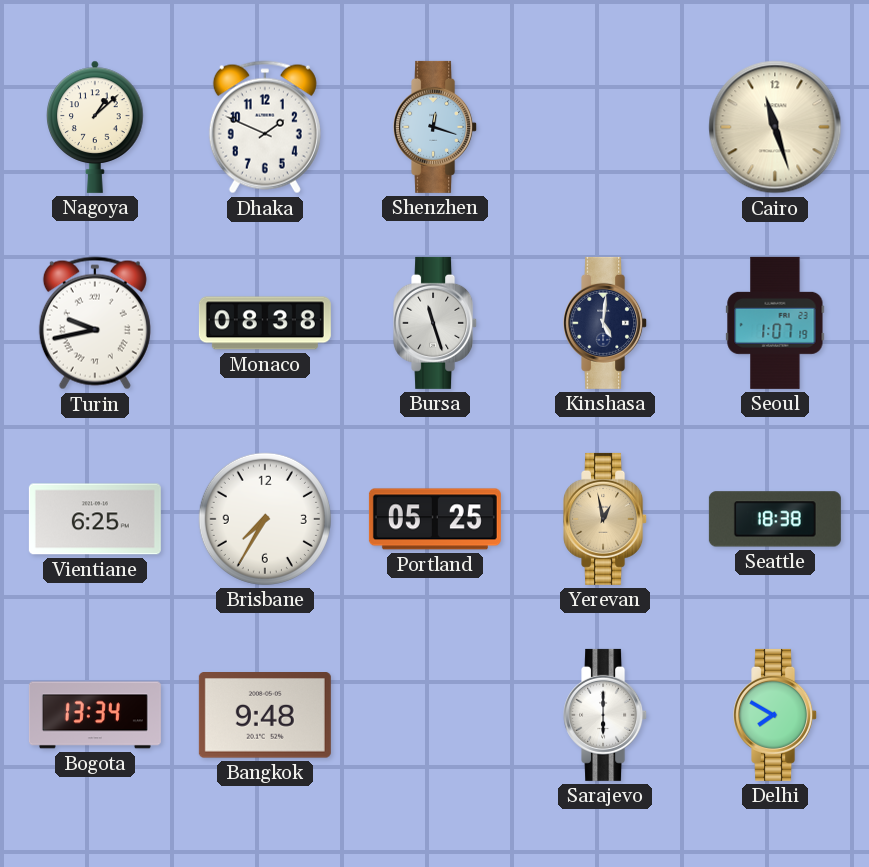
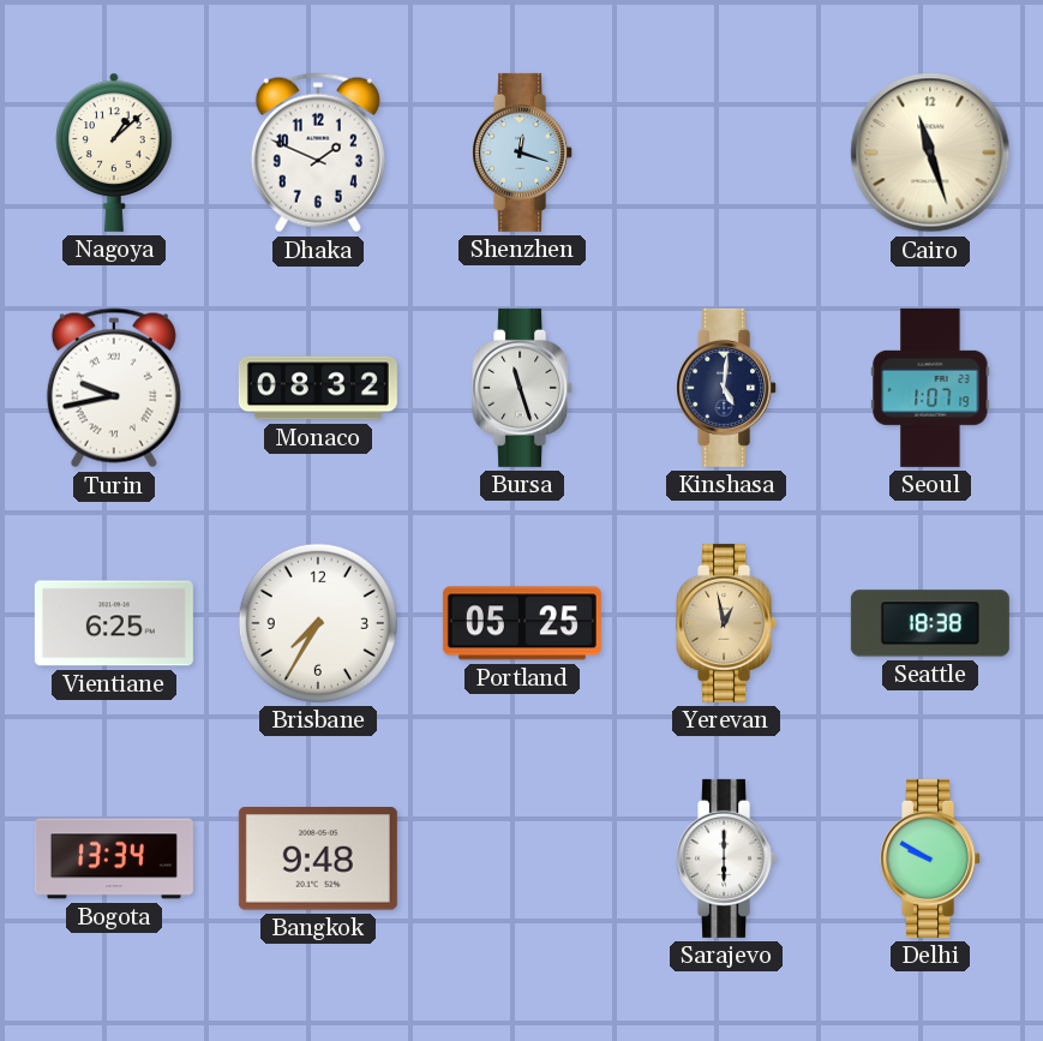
Monaco: 08:38 -> 08:32 (318, 388)
Delhi: 7:50 -> 9:50 (931, 858)
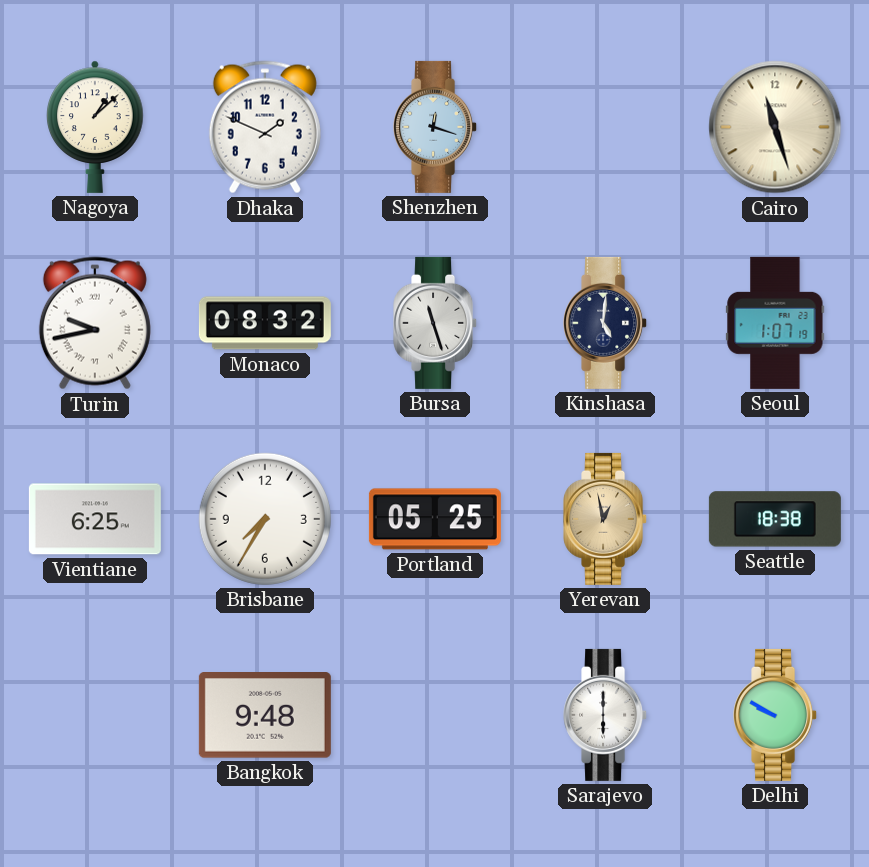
Bogota: 13:34 -> none (114, 858)
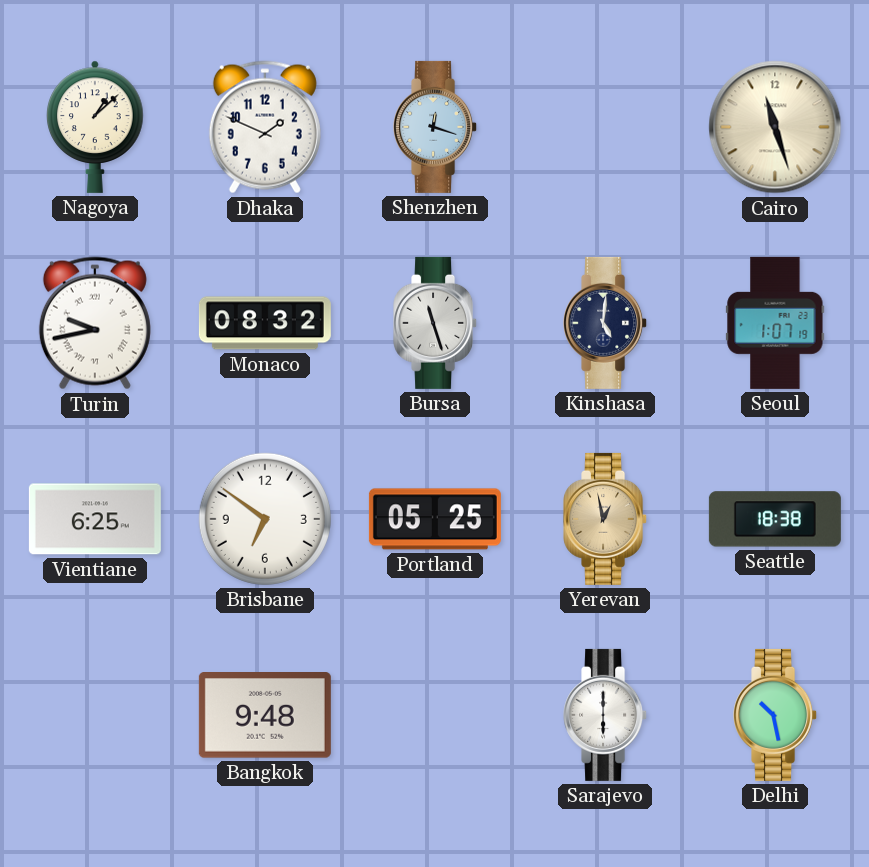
Brisbane: 7:35 -> 6:51 (265, 519)
Delhi: 9:50 -> 10:28 (776, 715)
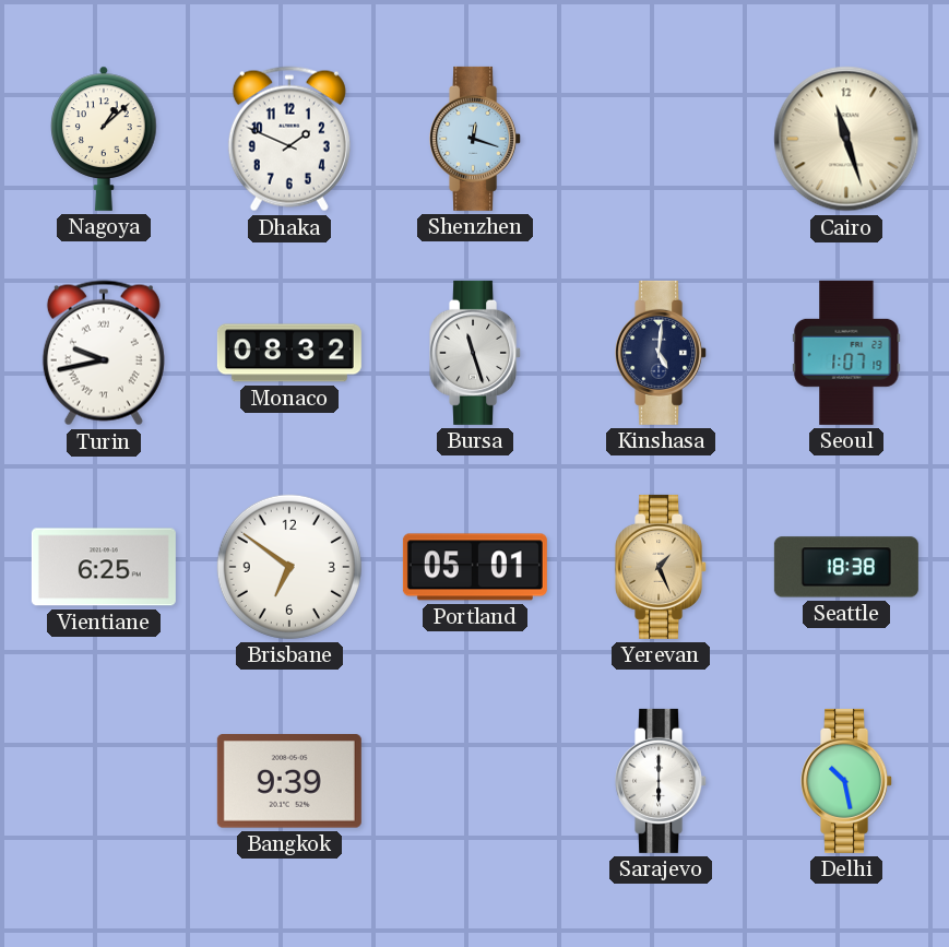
Portland: 05:25 -> 05:01 (475, 567)
Yerevan: 12:58 -> 1:26 (662, 567)
Bangkok: 9:48 -> 9:39 (289, 782)
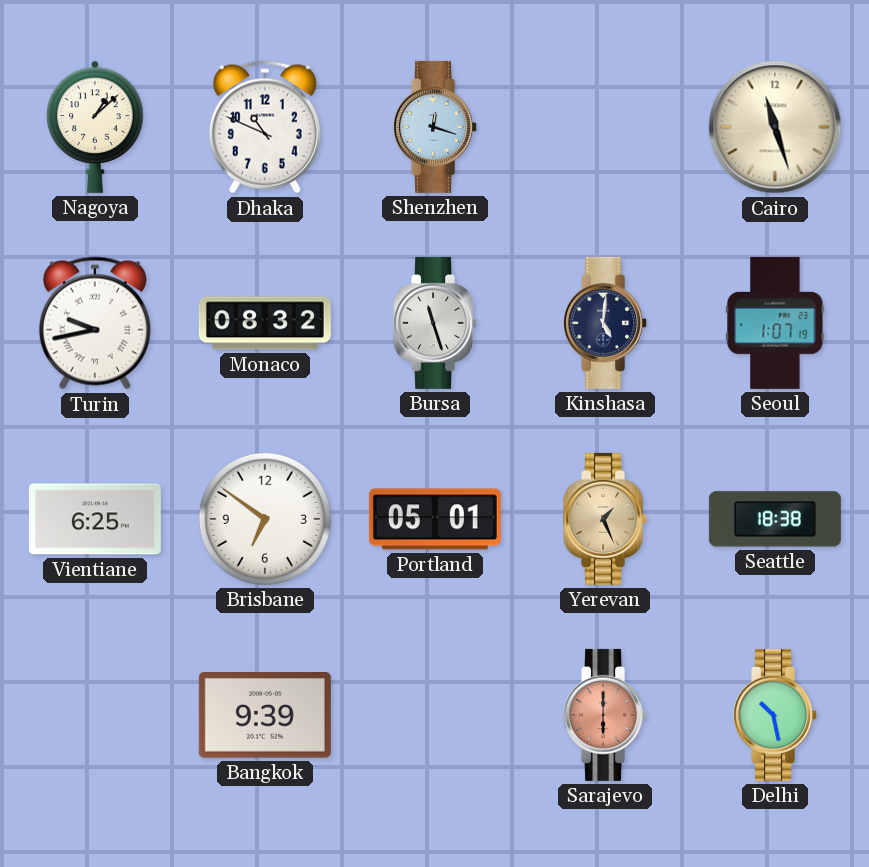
Dhaka: 1:49 -> 10:49 (265, 127)
Sarajevo dial: white -> salmon (606, 715)
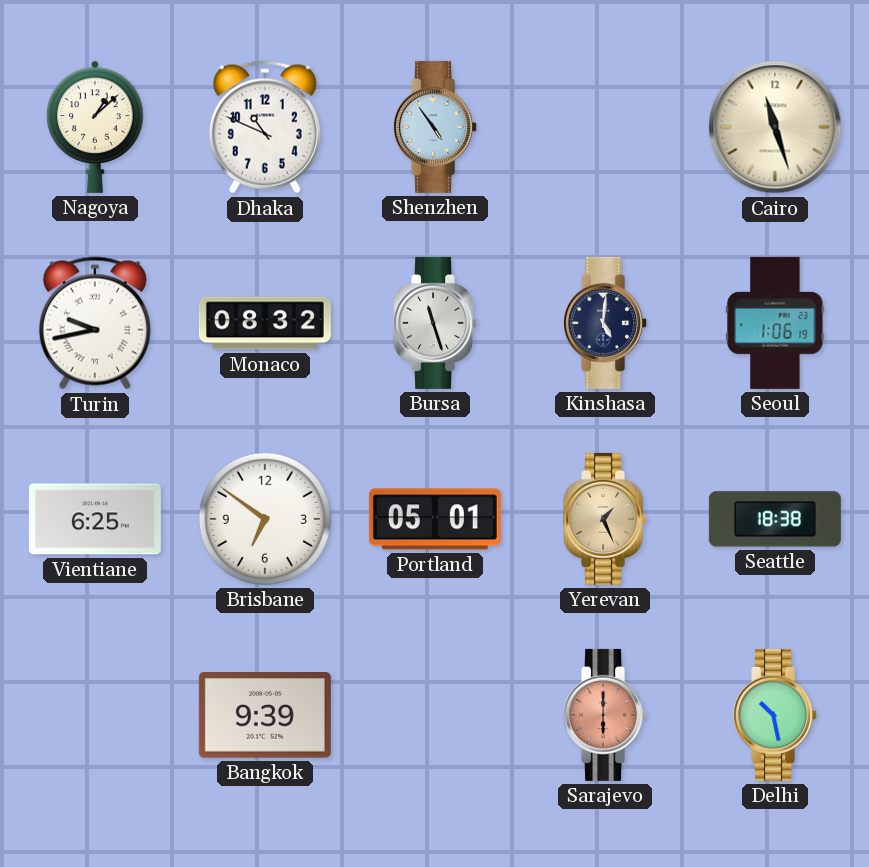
Shenzhen: 12:18 -> 4:54 (436, 127)
Seoul: 1:07 -> 1:06 (775, 323)
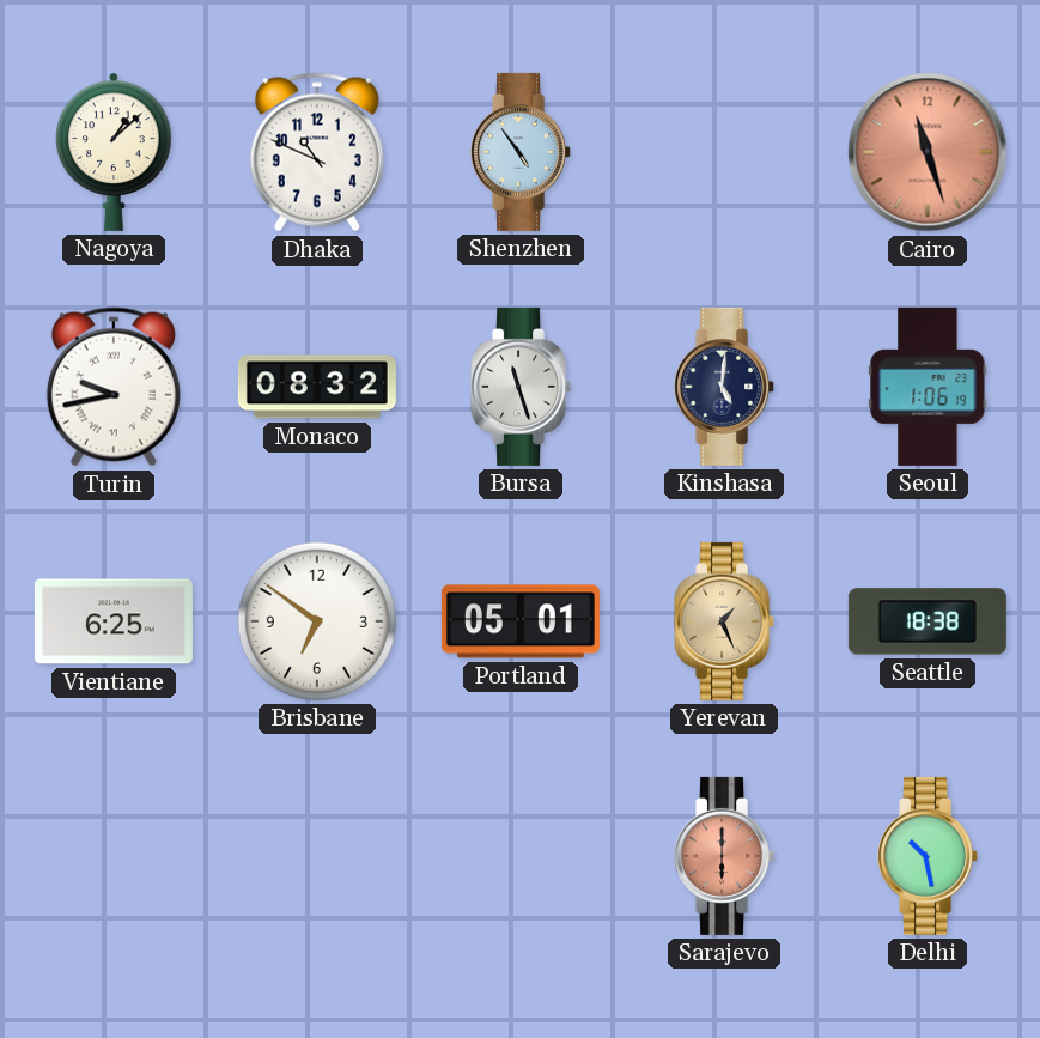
Cairo dial: cream -> salmon (928, 152)
Bangkok: 9:39 -> none (265, 716)
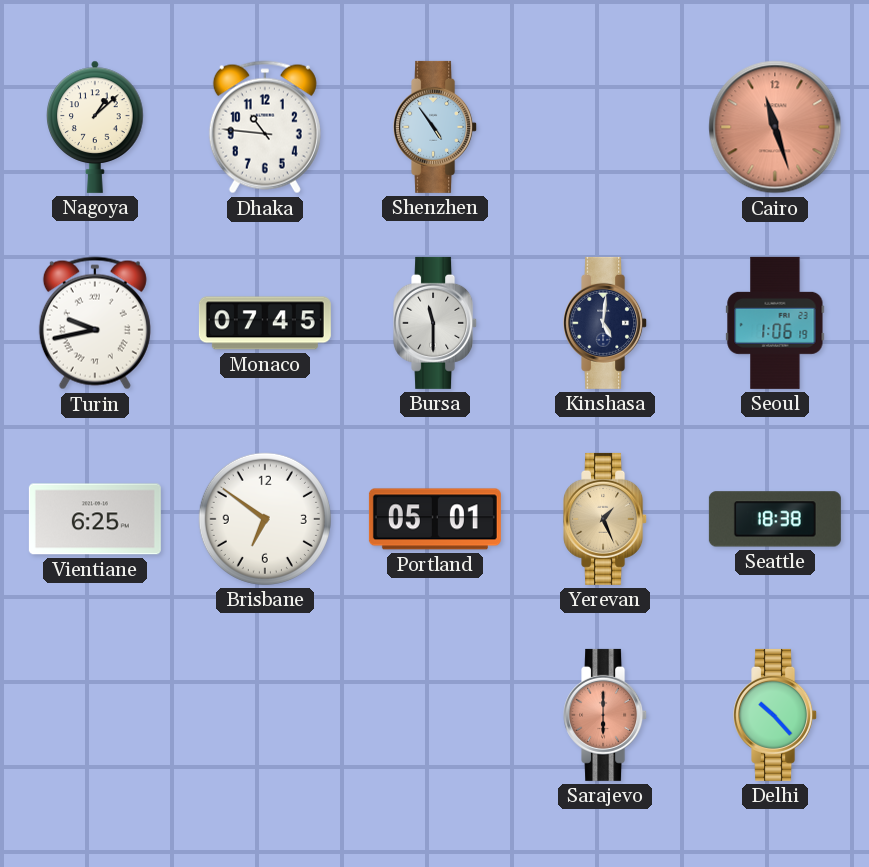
Dhaka: 10:49 -> 10:46 (265, 127)
Monaco: 08:32 -> 07:45 (265, 323)
Bursa: 11:27 -> 11:30 (436, 323)
Delhi: 10:28 -> 10:23 (776, 715)
